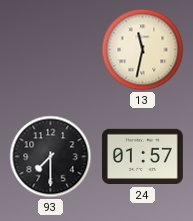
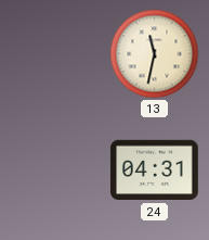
93: 7:30 -> none (51, 157)
24: 01:57 -> 04:31 (154, 170)
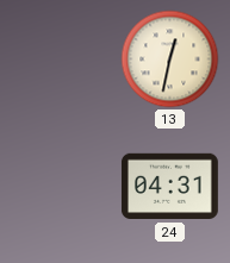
13: 11:32 -> 12:32 (170, 60)
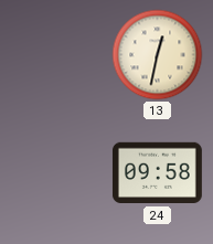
24: 04:31 -> 09:58 (157, 173)
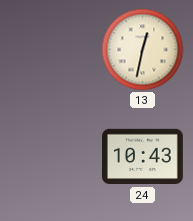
24: 09:58 -> 10:43 (142, 157)
